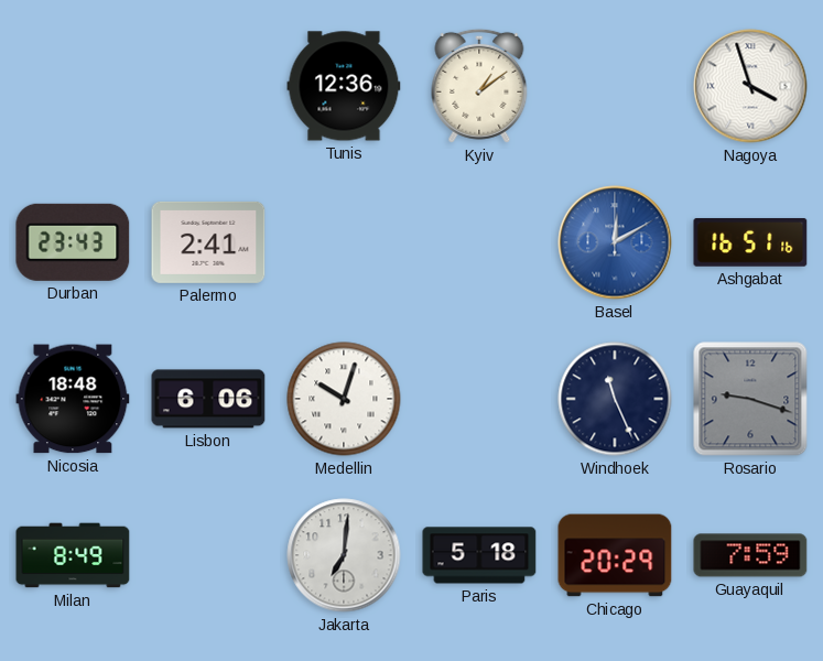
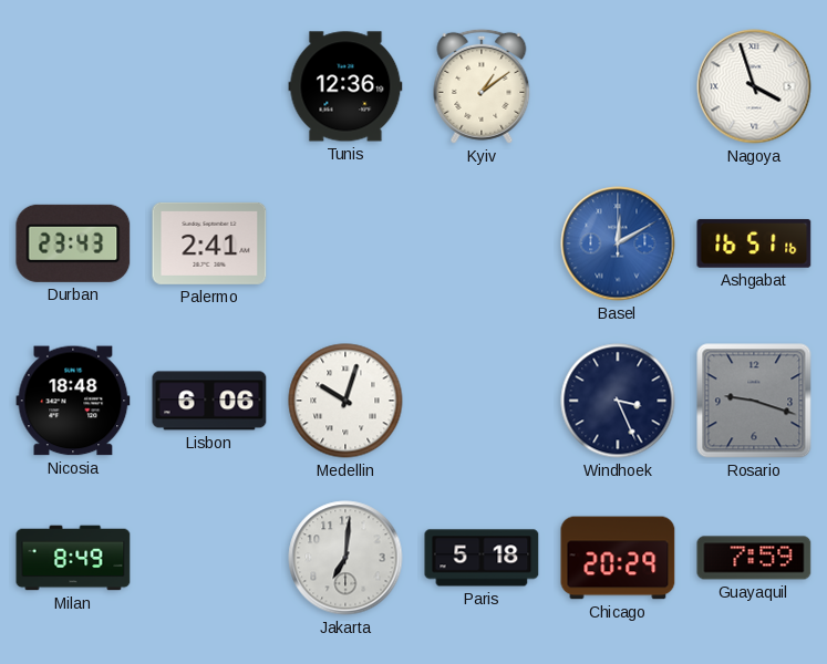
Windhoek: 11:26 -> 3:26 (618, 401)
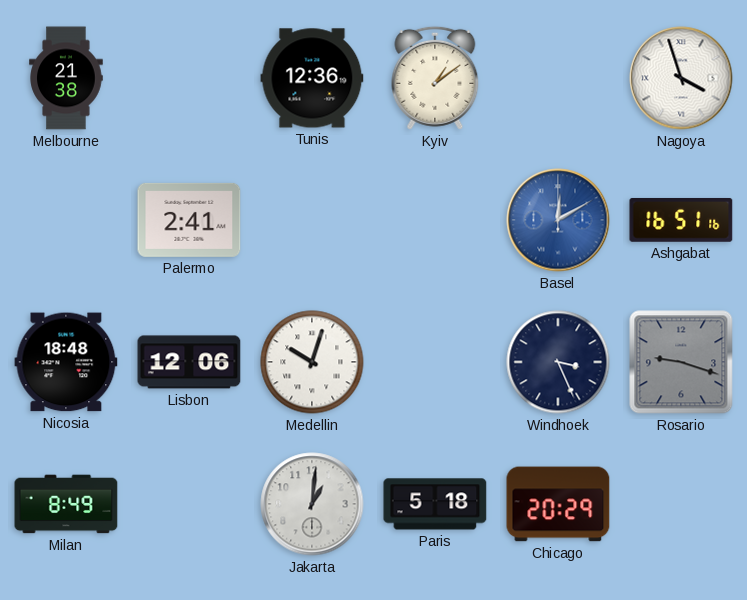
Melbourne: none -> 21:38 (66, 78)
Durban: 23:43 -> none (73, 243)
Lisbon: 6:06 -> 12:06 (189, 362)
Jakarta: 7:01 -> 1:01 (312, 504)
Guayaquil: 7:59 -> none (754, 558)
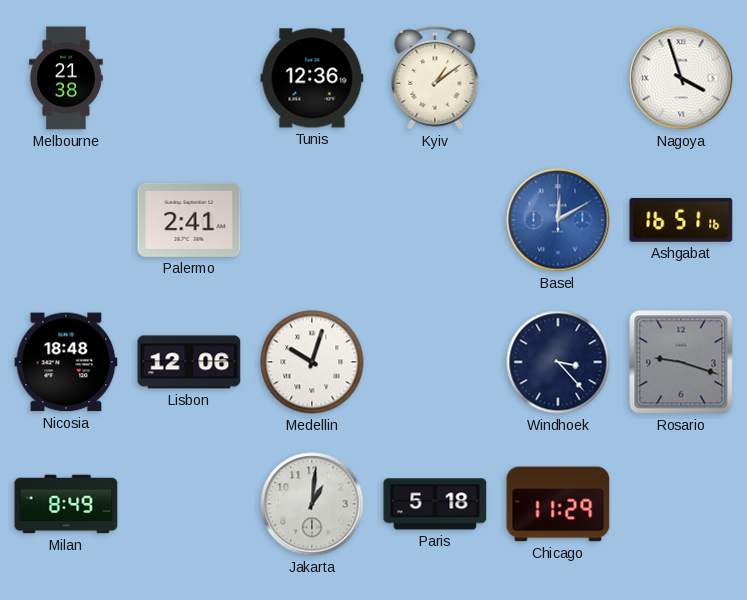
Windhoek: 3:26 -> 3:23 (558, 362)
Chicago: 20:29 -> 11:29 (558, 504)
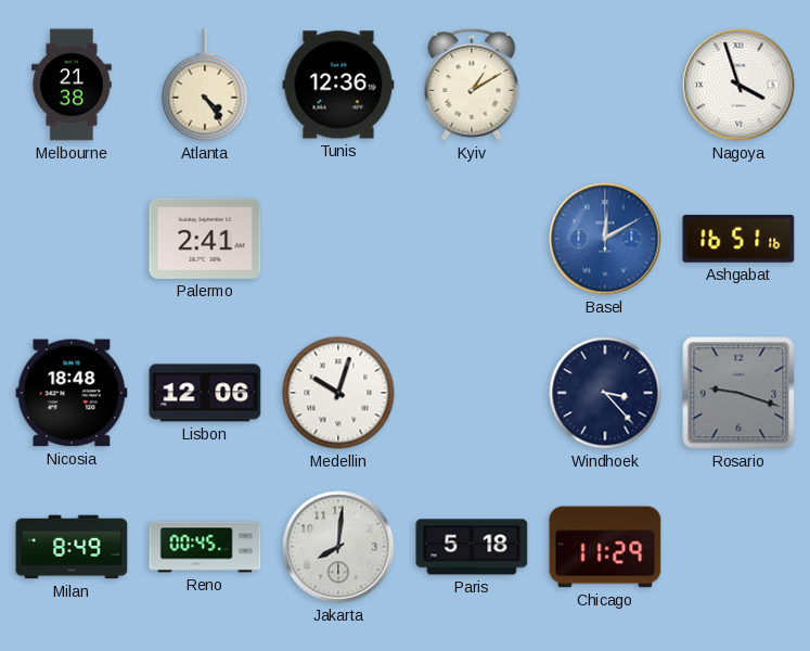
Atlanta: none -> 4:24 (205, 85)
Kyiv: 1:09 -> 1:10 (472, 85)
Reno: none -> 00:45 (205, 547)
Jakarta: 1:01 -> 8:01 (338, 547)
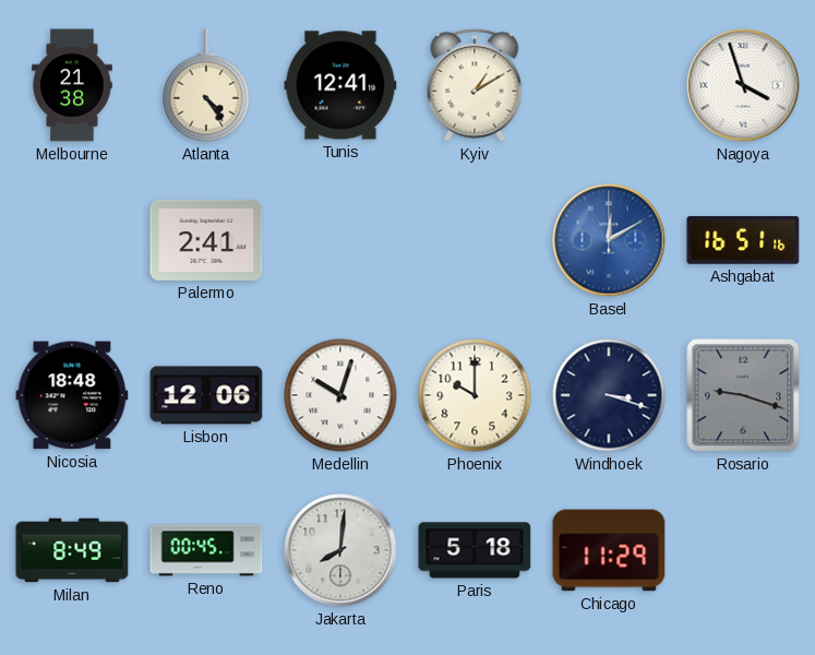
Tunis: 12:36 -> 12:41 (340, 85)
Phoenix: none -> 10:00 (475, 395)
Windhoek: 3:23 -> 3:18 (609, 395)
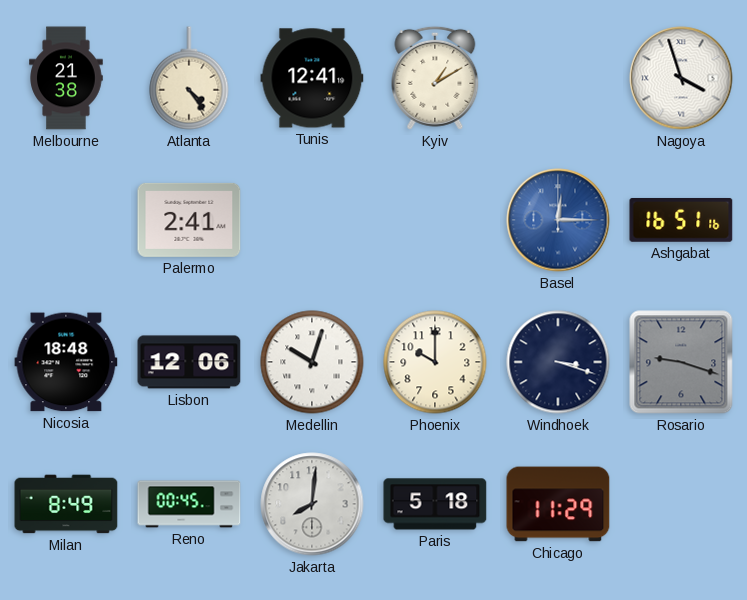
Basel: 12:10 -> 12:15 (558, 220)
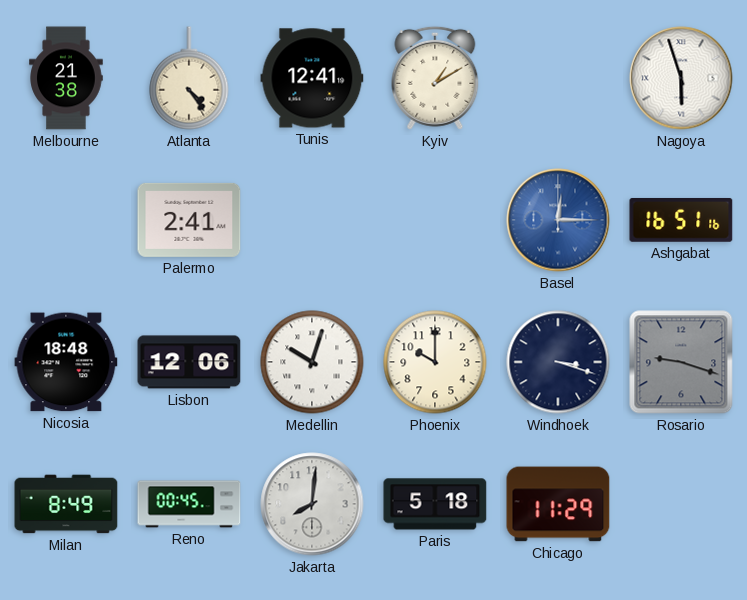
Nagoya: 3:57 -> 5:57 (681, 78)
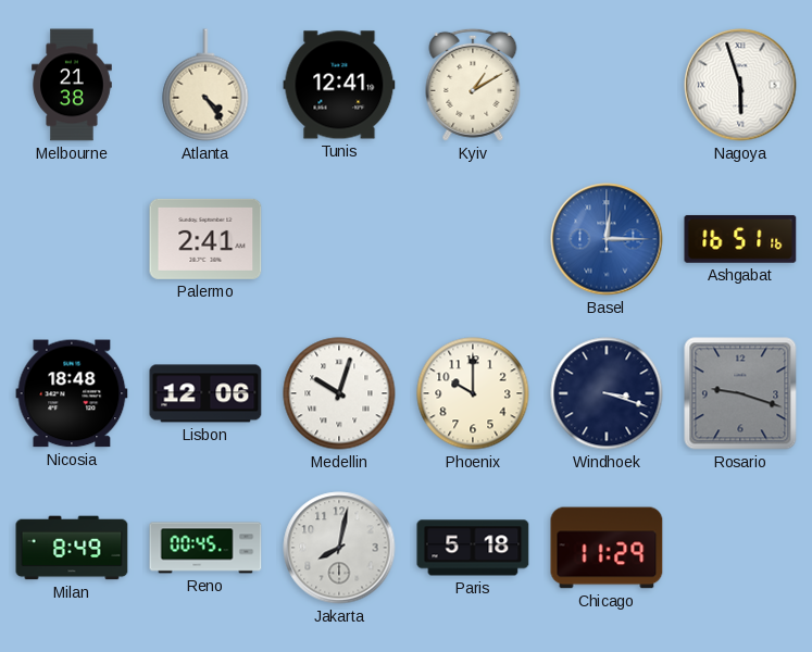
Jakarta: 8:01 -> 8:02 (339, 548)
